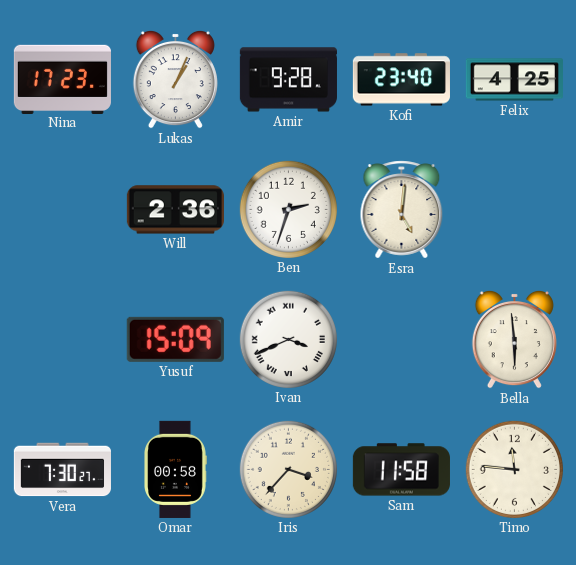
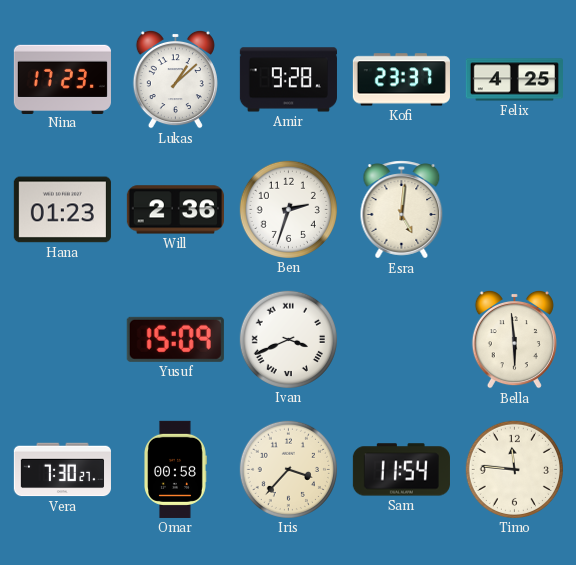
Lukas: 1:04 -> 1:08 (175, 79)
Kofi: 23:40 -> 23:37 (401, 80)
Hana: none -> 01:23 (62, 210)
Sam: 11:58 -> 11:54 (401, 470)
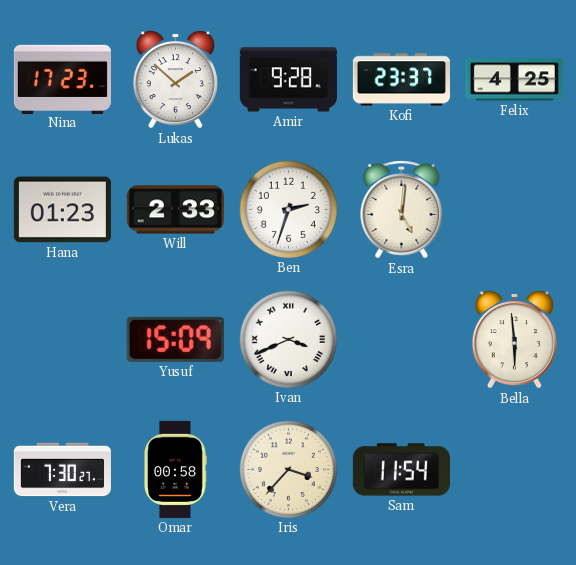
Lukas: 1:08 -> 1:52 (175, 79)
Will: 2:36 -> 2:33 (175, 210)
Timo: 11:46 -> none (514, 469)
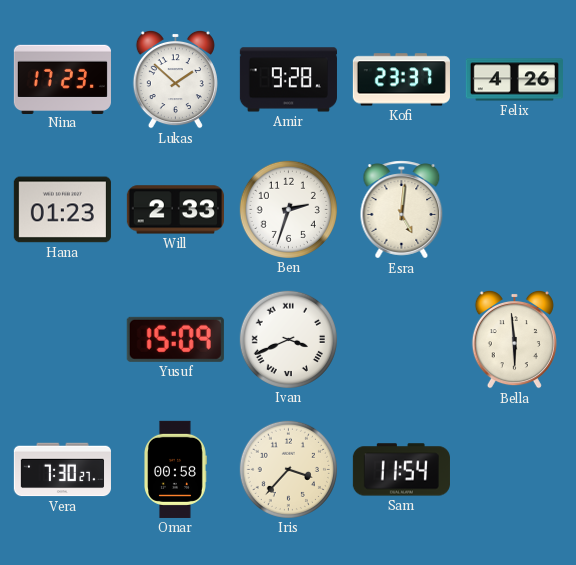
Felix: 4:25 -> 4:26 (514, 80)
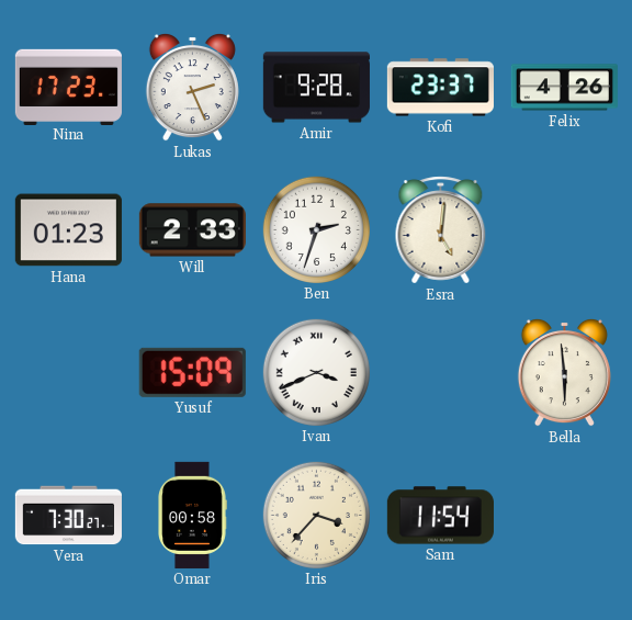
Lukas: 1:52 -> 2:26 (192, 87)
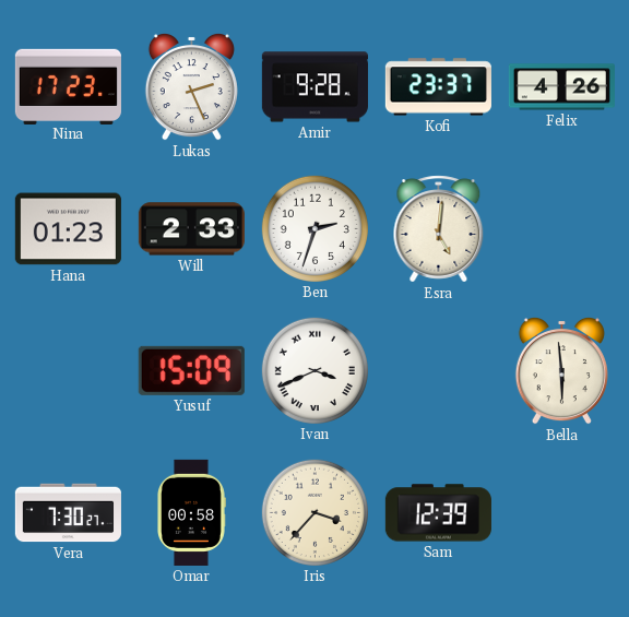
Sam: 11:54 -> 12:39 (438, 513)
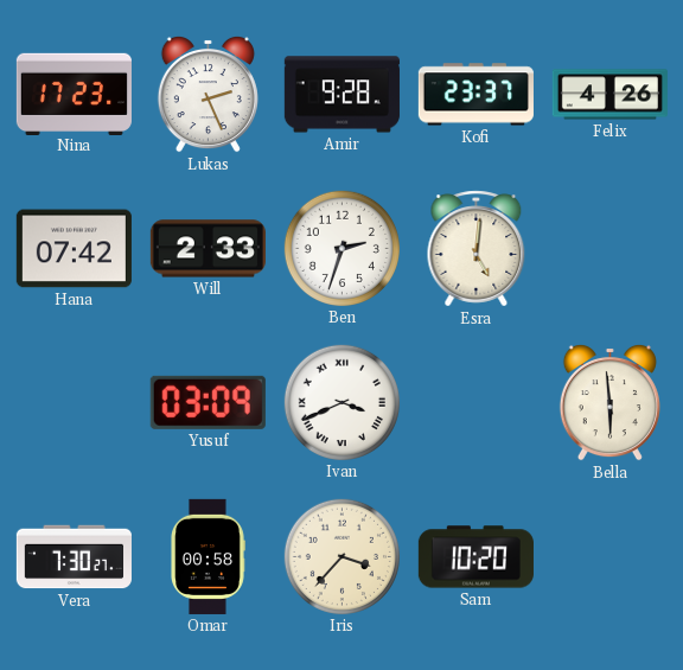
Hana: 01:23 -> 07:42 (74, 249)
Yusuf: 15:09 -> 03:09 (208, 402)
Sam: 12:39 -> 10:20 (475, 557)
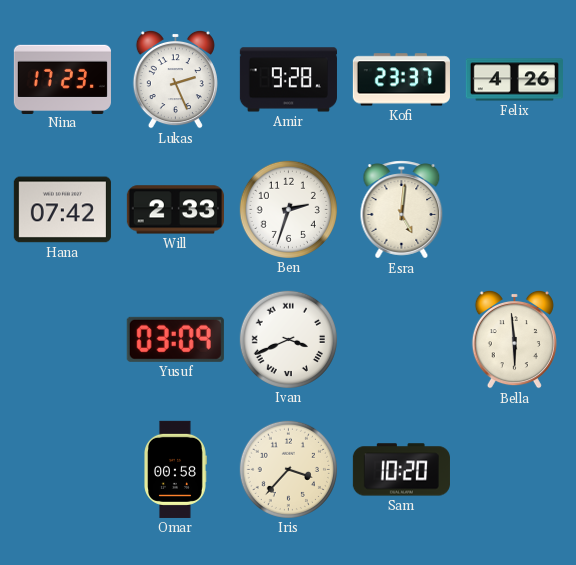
Vera: 7:30 -> none (74, 557)
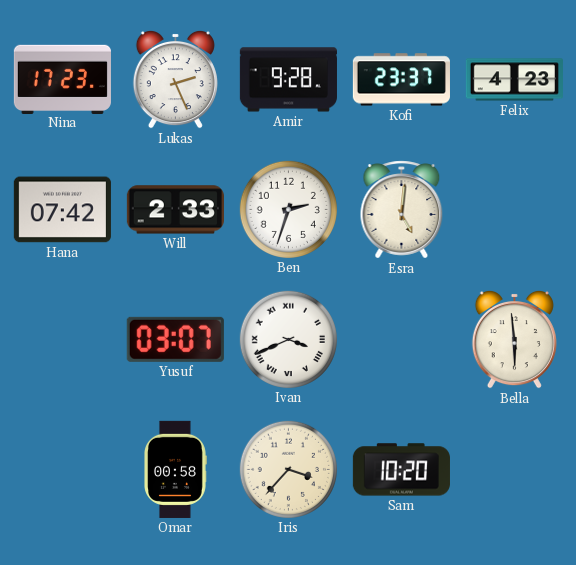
Felix: 4:26 -> 4:23 (514, 80)
Yusuf: 03:09 -> 03:07 (175, 339)
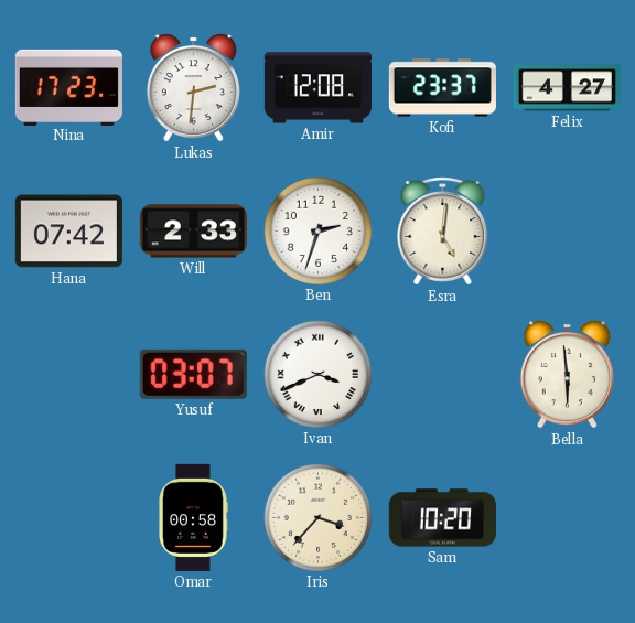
Lukas: 2:26 -> 2:31 (193, 87)
Amir: 9:28 -> 12:08 (317, 88)
Felix: 4:23 -> 4:27 (567, 88)
